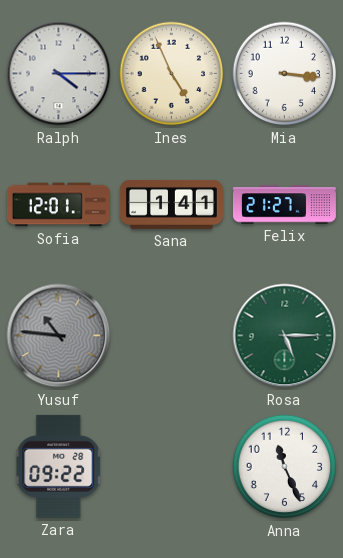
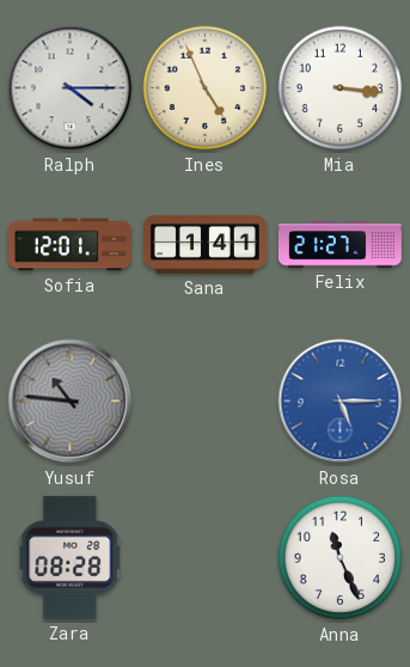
Rosa dial: green -> blue (341, 402)
Zara: 09:22 -> 08:28 (71, 557)
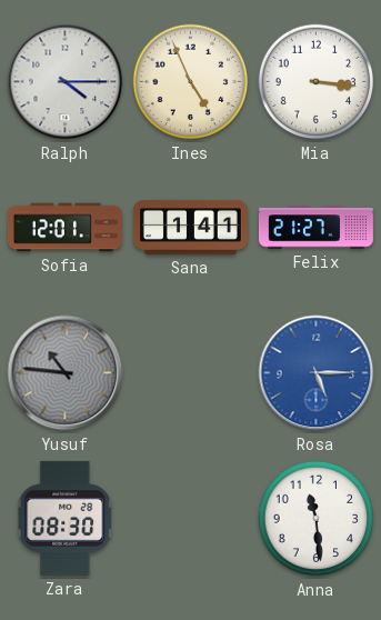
Zara: 08:28 -> 08:30 (66, 518)
Anna: 11:26 -> 11:29 (317, 519)
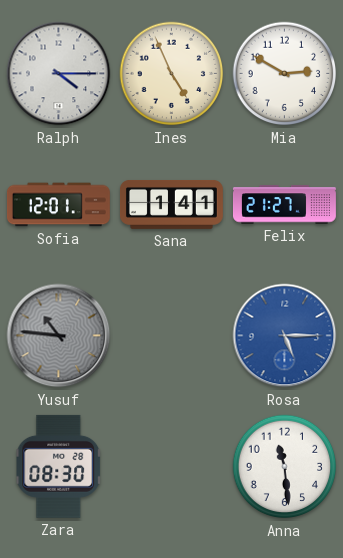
Mia: 3:16 -> 2:50 (285, 74)
